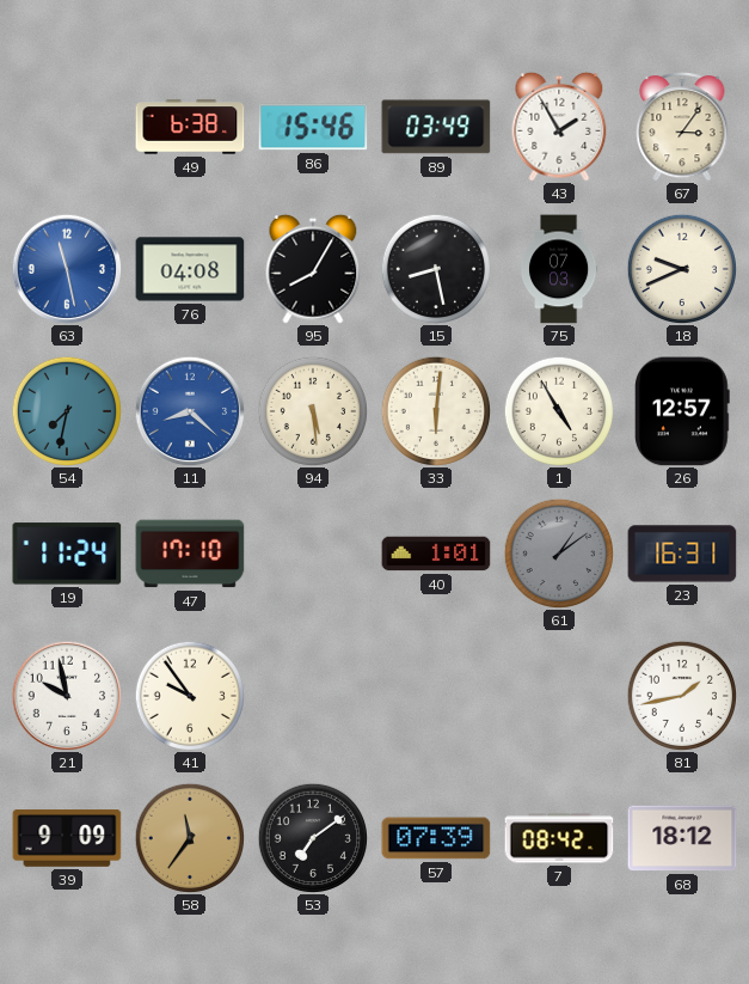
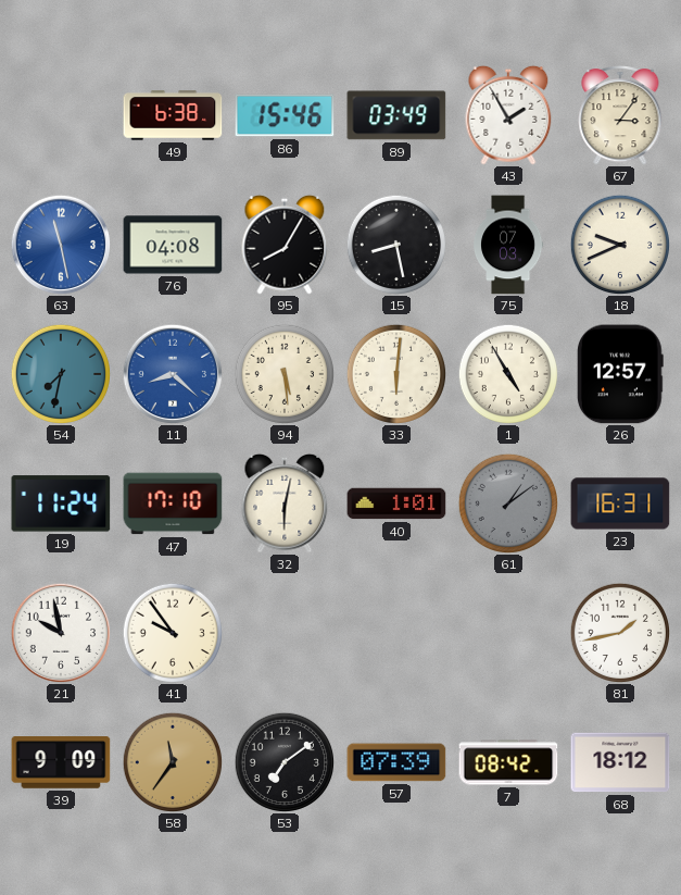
32: none -> 6:02 (285, 504)
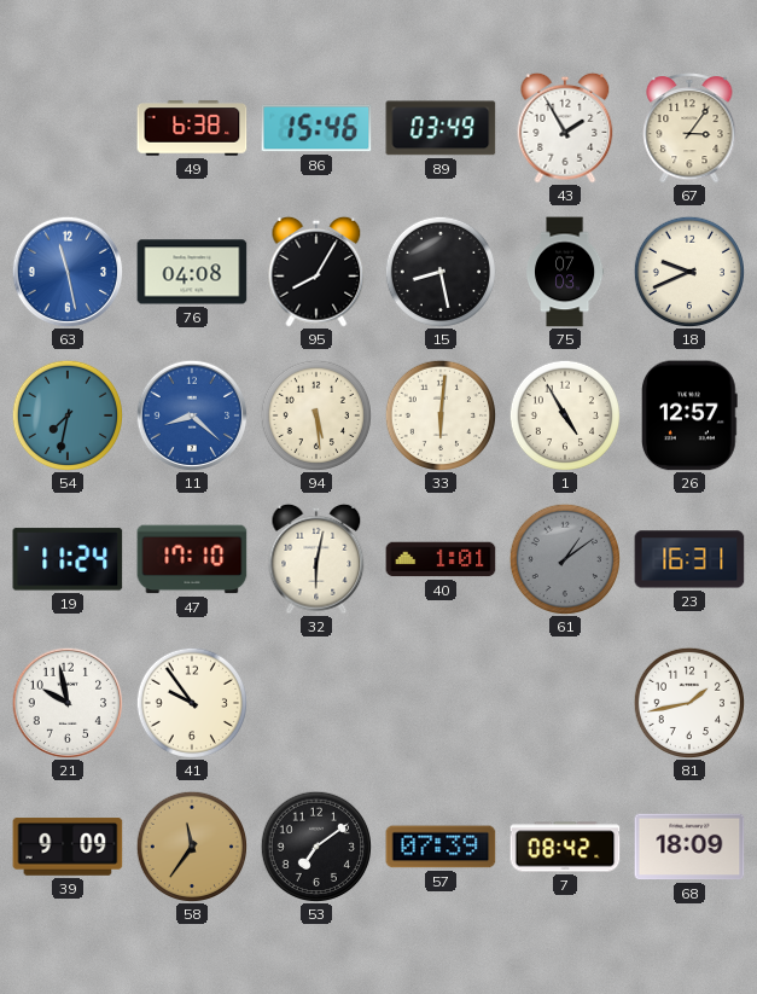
68: 18:12 -> 18:09 (689, 847)
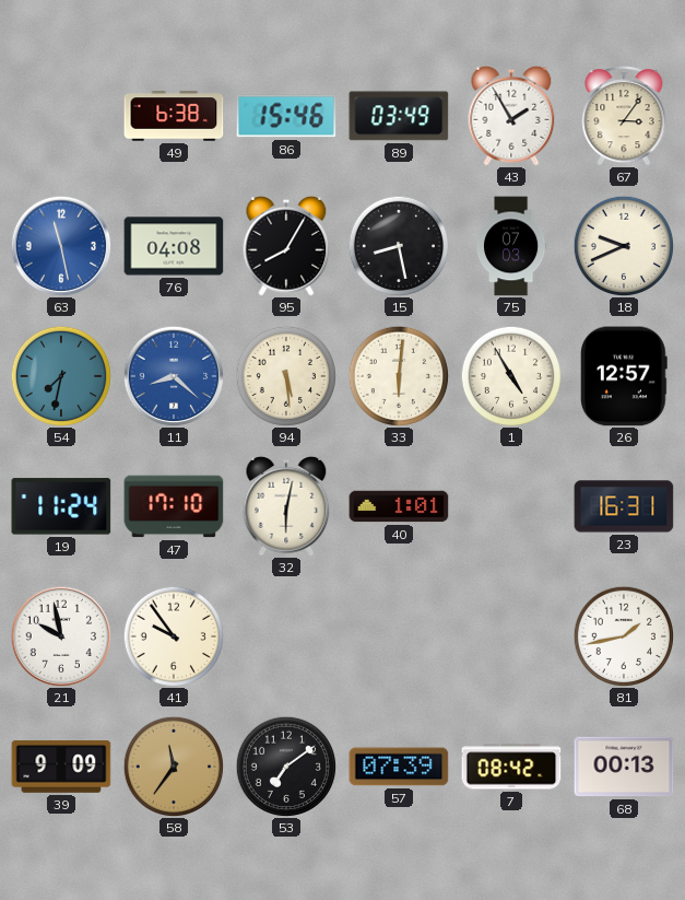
61: 1:09 -> none (564, 558)
68: 18:09 -> 00:13 (624, 767)
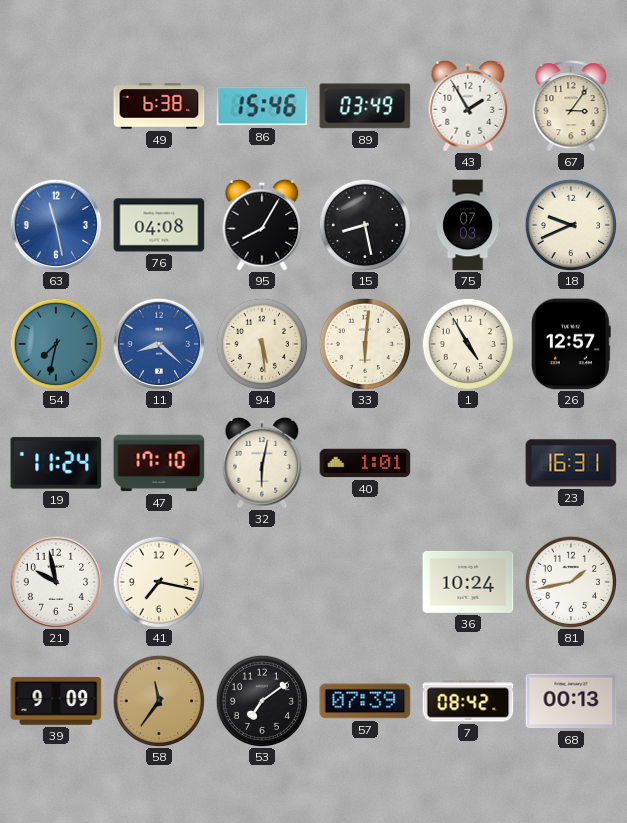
41: 9:54 -> 7:17 (158, 581)
36: none -> 10:24 (468, 582)
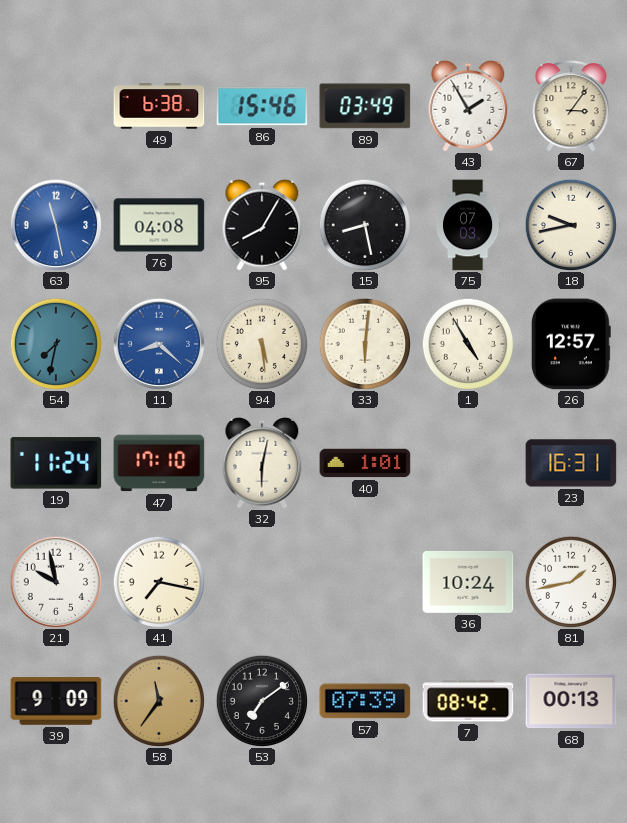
18: 9:41 -> 9:43 (570, 224)
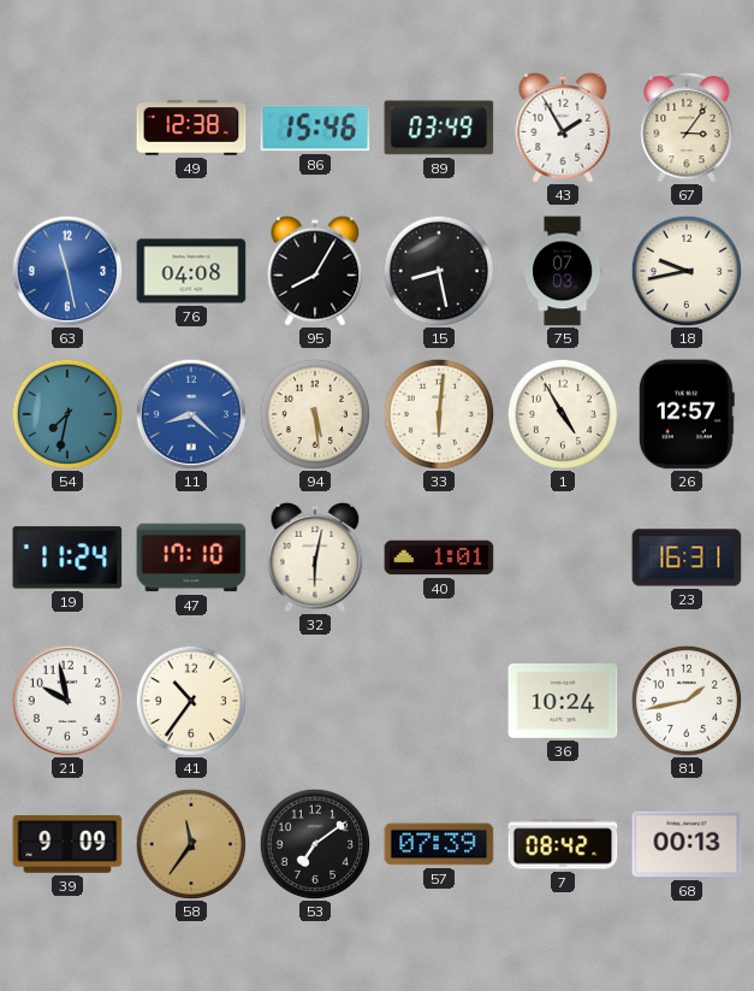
49: 6:38 -> 12:38 (191, 128)
41: 7:17 -> 10:36 (190, 700)
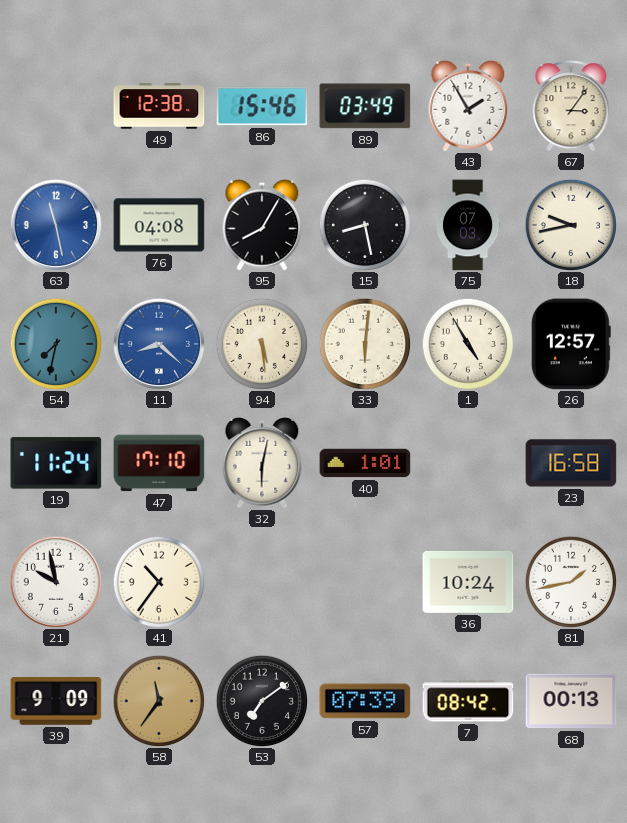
23: 16:31 -> 16:58 (571, 463)
